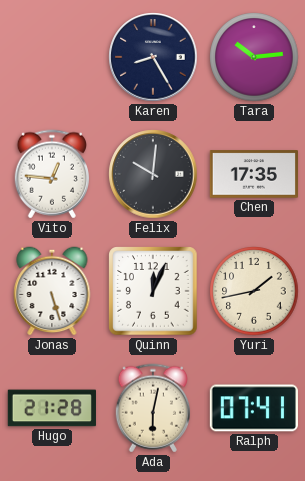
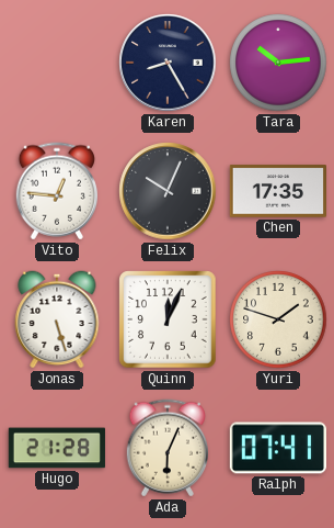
Felix: 10:01 -> 10:04 (168, 191)
Yuri: 1:43 -> 1:48 (278, 319)
Ada: 6:02 -> 6:04 (166, 448)
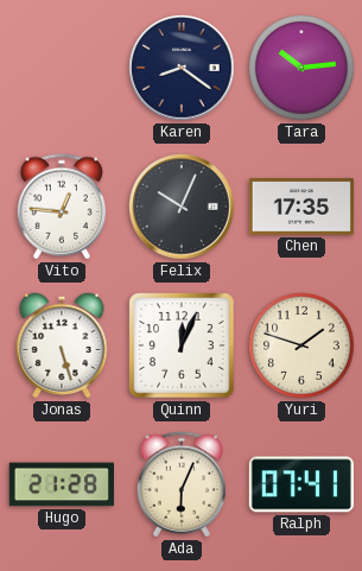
Karen: 8:25 -> 8:21 (182, 68)
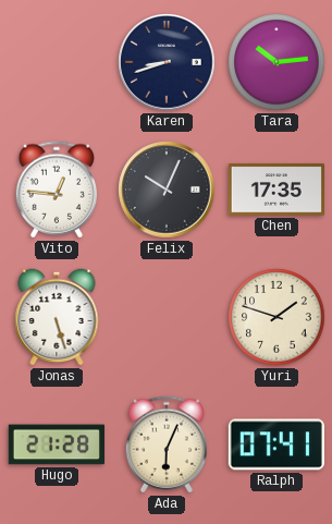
Karen: 8:21 -> 8:42 (167, 62)
Quinn: 12:04 -> none (182, 345)
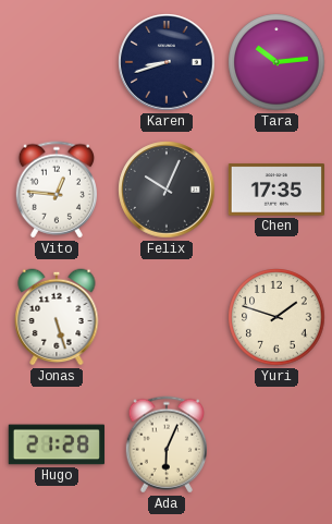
Ralph: 07:41 -> none (276, 444)
